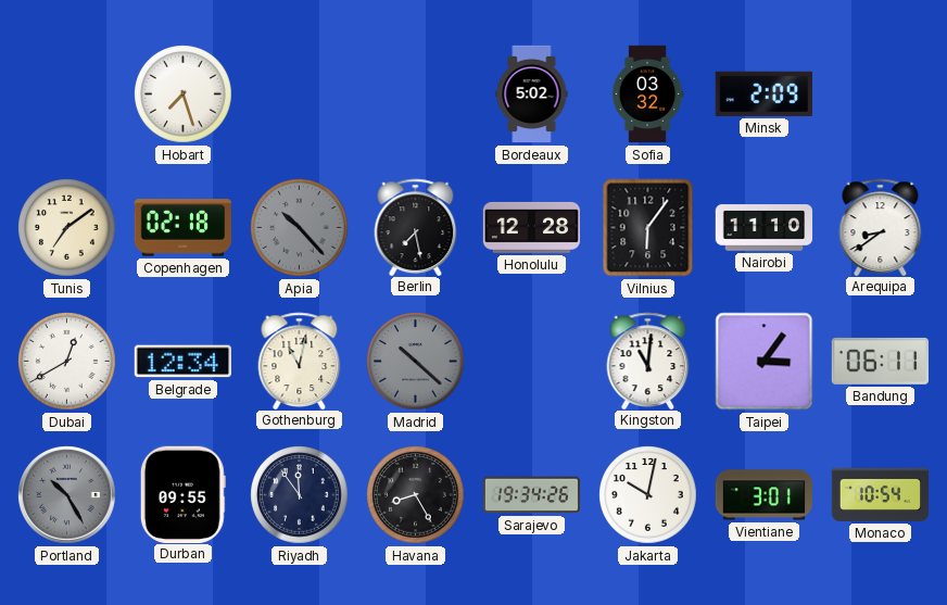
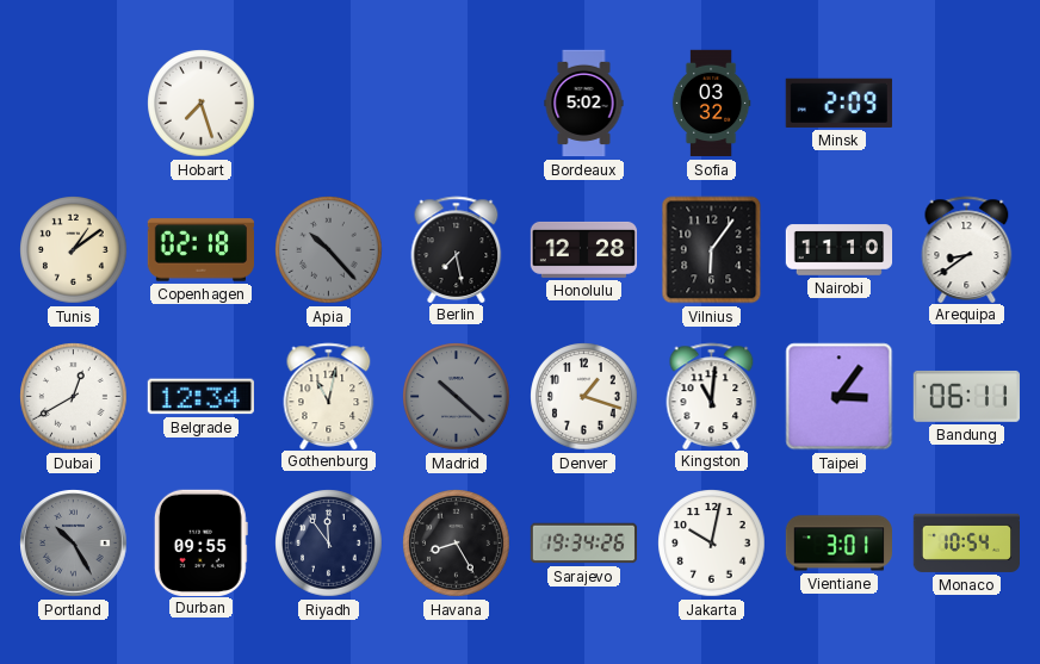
Tunis: 7:09 -> 1:09 (74, 250)
Denver: none -> 1:18 (584, 397)
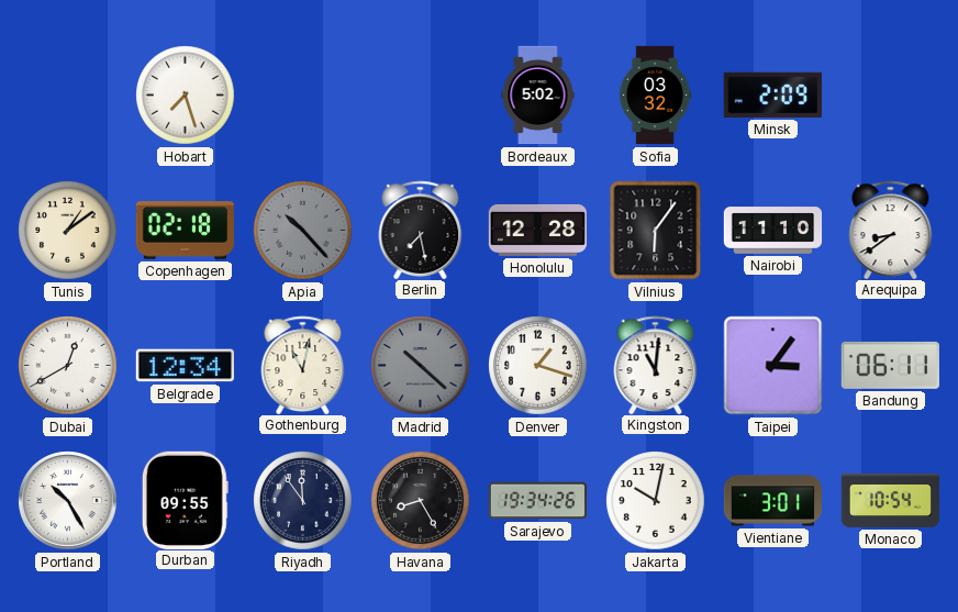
Portland dial: grey -> white (68, 501)
